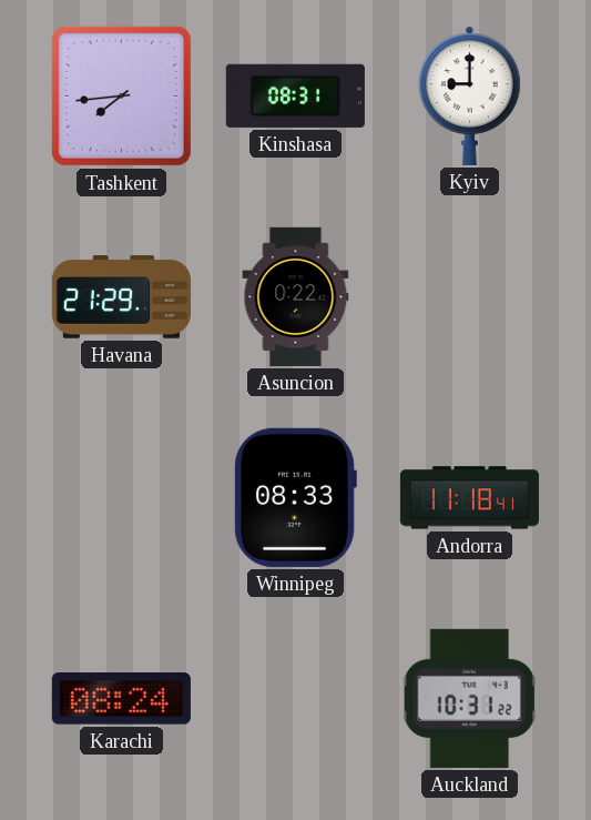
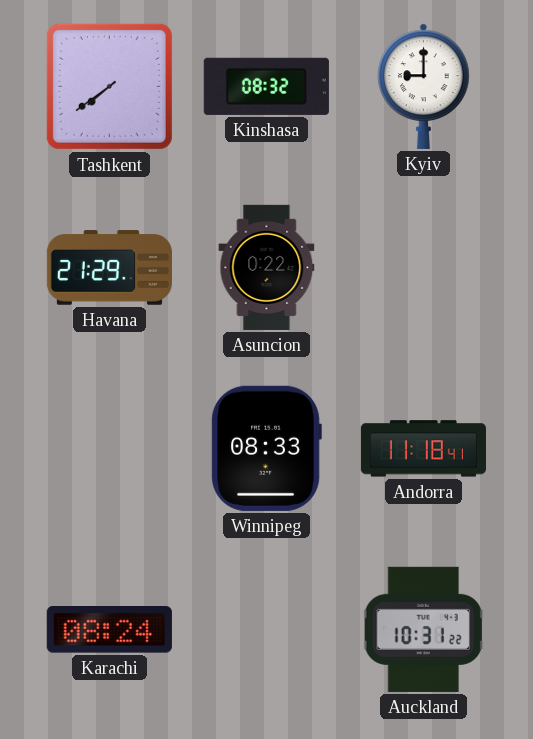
Tashkent: 7:44 -> 7:39 (109, 86)
Kinshasa: 08:31 -> 08:32 (266, 86)
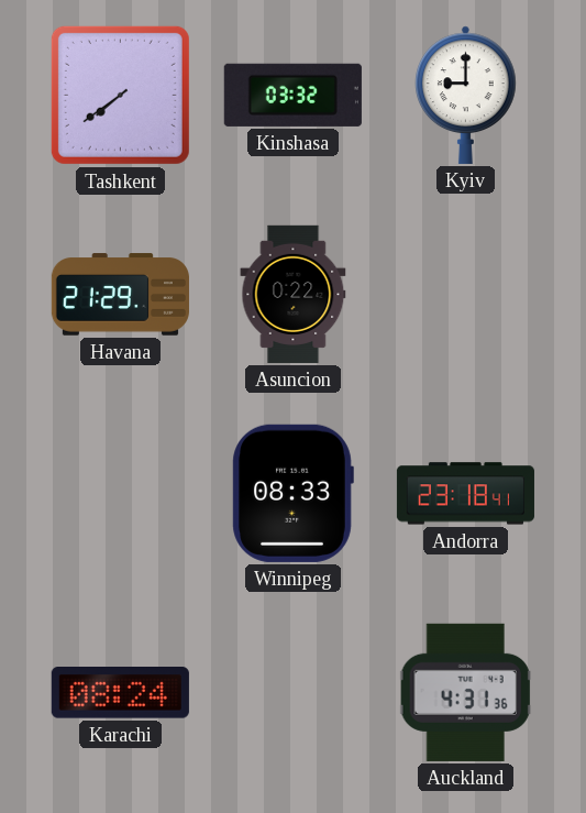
Kinshasa: 08:32 -> 03:32 (292, 95)
Andorra: 11:18 -> 23:18 (465, 494)
Auckland: 10:31 -> 4:31 (466, 692)
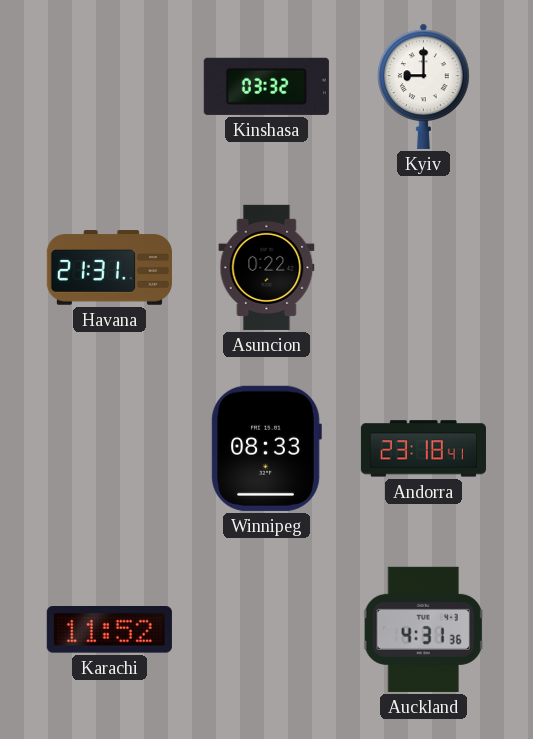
Tashkent: 7:39 -> none (120, 95)
Havana: 21:29 -> 21:31 (109, 268)
Karachi: 08:24 -> 11:52 (109, 630)
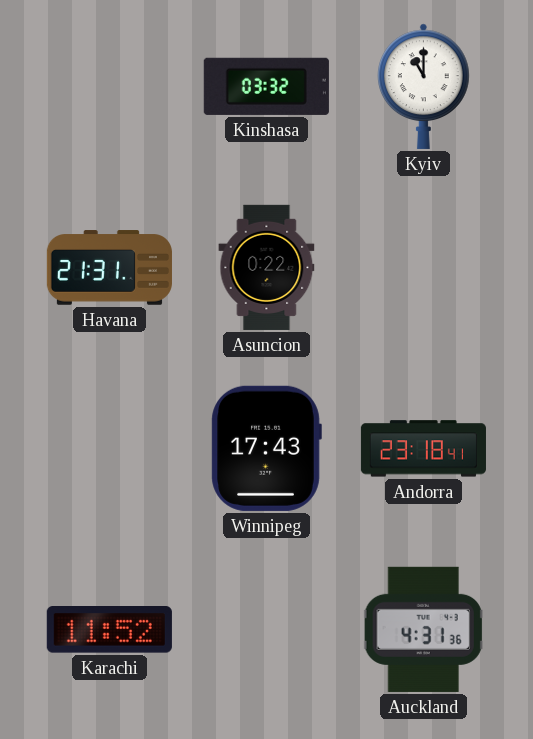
Kyiv: 9:00 -> 11:00 (424, 86)
Winnipeg: 08:33 -> 17:43 (266, 448)
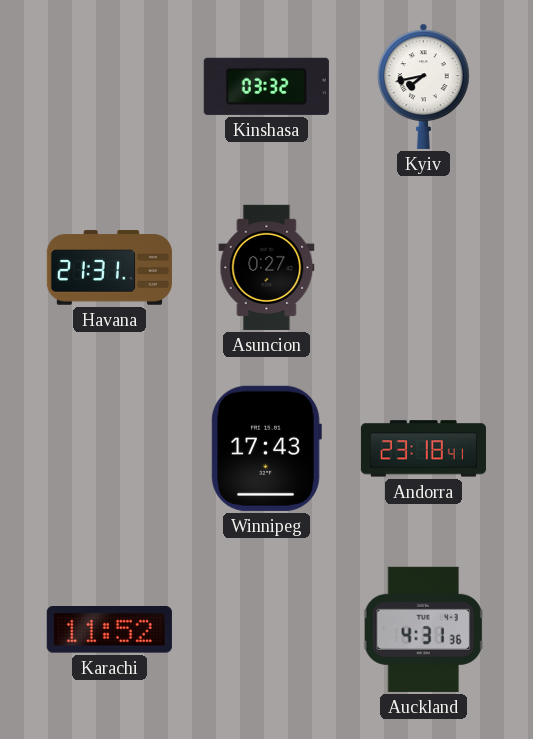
Kyiv: 11:00 -> 7:43 (424, 86)
Asuncion: 0:22 -> 0:27 (267, 267)
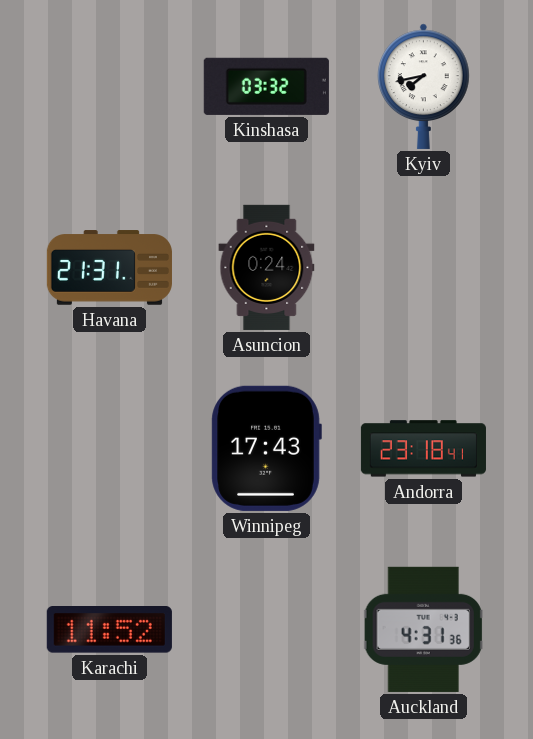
Asuncion: 0:27 -> 0:24 (267, 267)
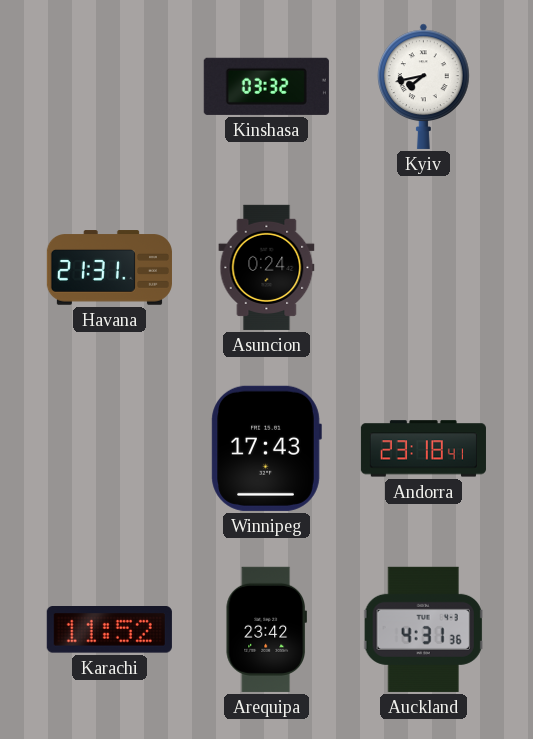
Arequipa: none -> 23:42 (266, 629)
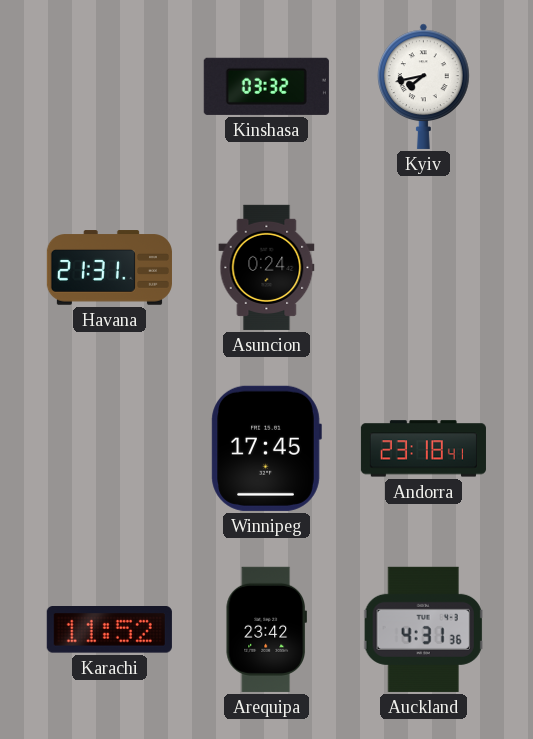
Winnipeg: 17:43 -> 17:45 (266, 448)
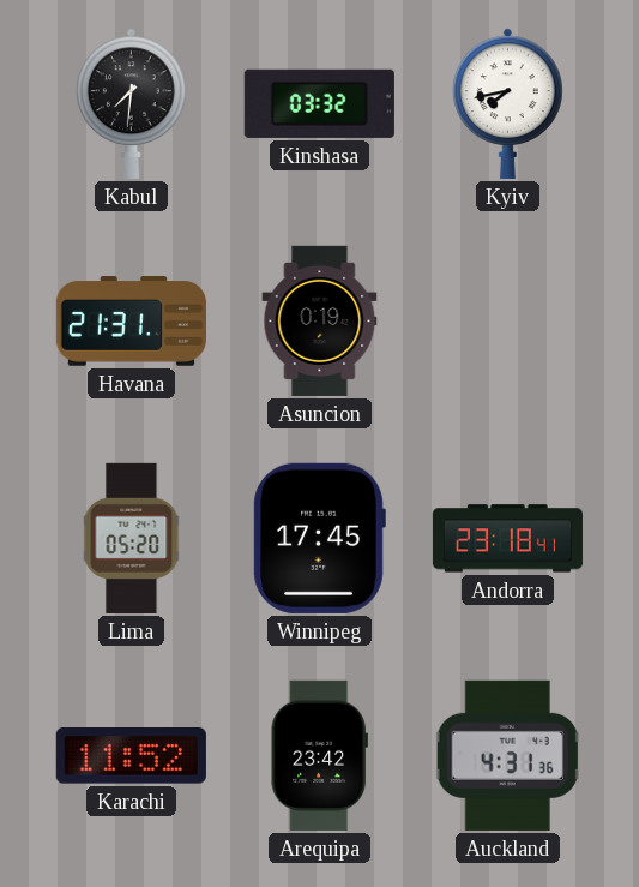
Kabul: none -> 7:31 (132, 103)
Asuncion: 0:24 -> 0:19 (320, 320)
Lima: none -> 05:20 (132, 538)
